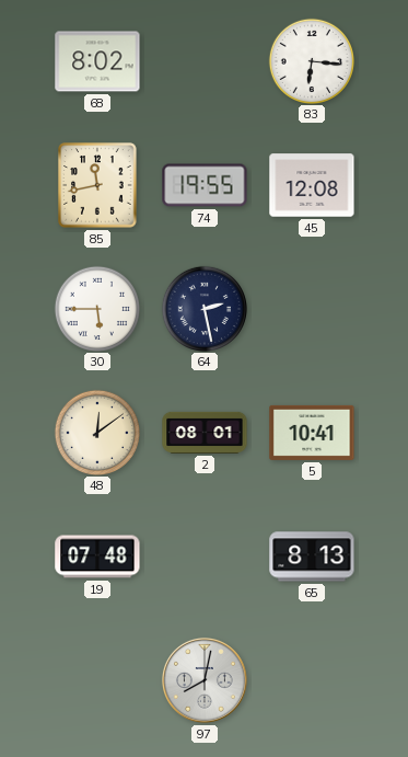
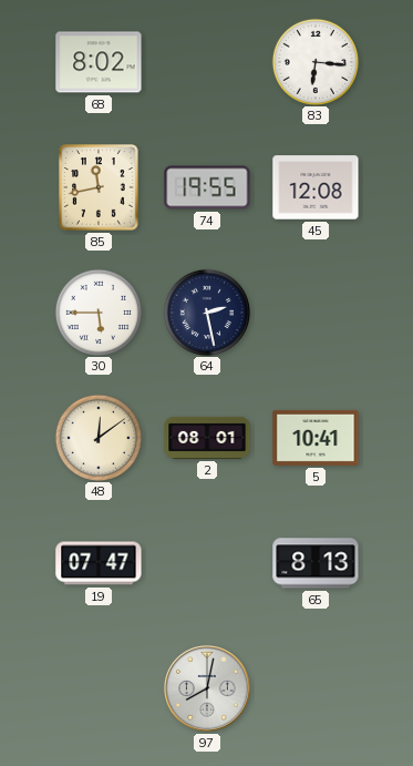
19: 07:48 -> 07:47 (99, 563)
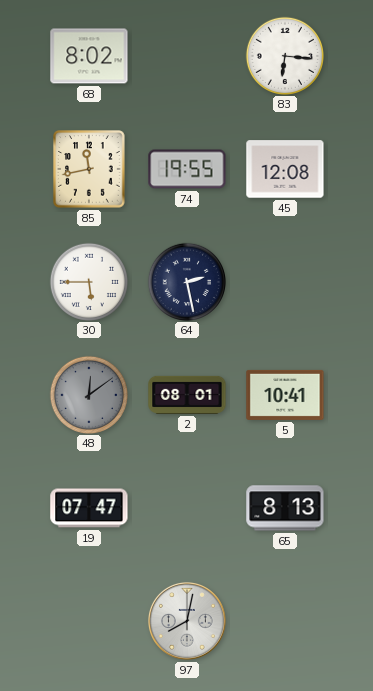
48 dial: cream -> grey (88, 394)
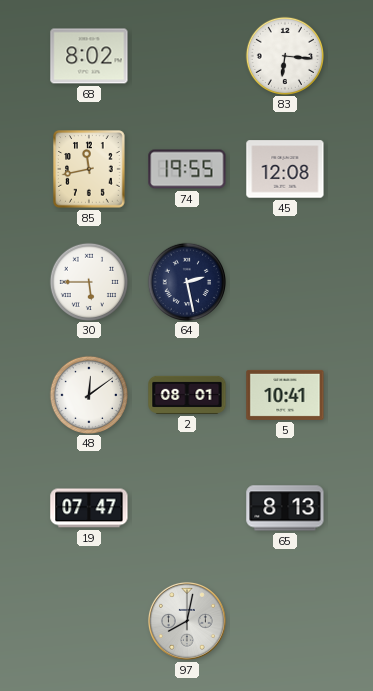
48 dial: grey -> white (88, 394)
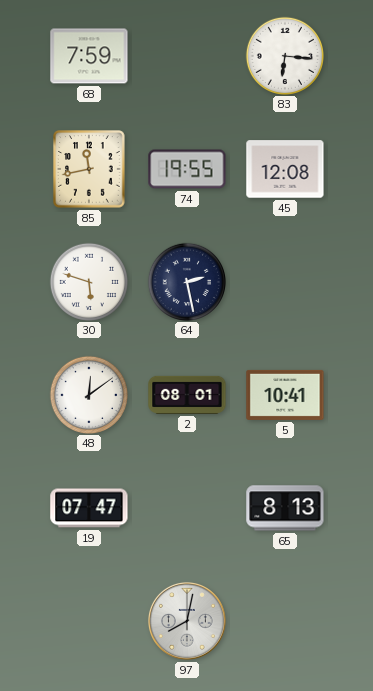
68: 8:02 -> 7:59 (89, 56)
30: 5:45 -> 5:48 (88, 281)
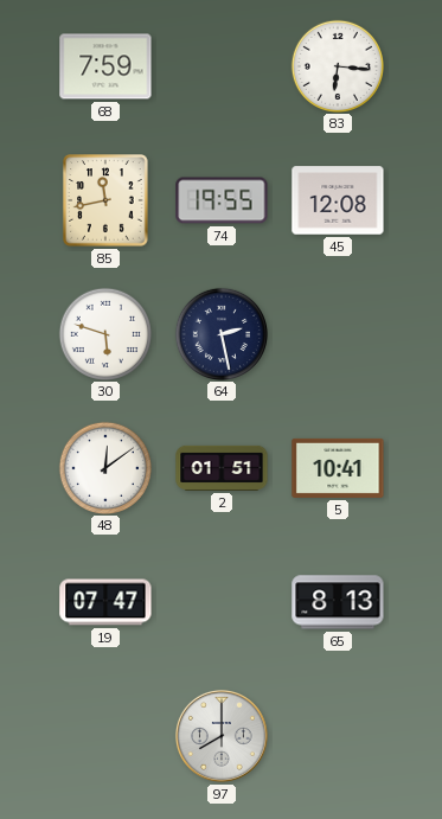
2: 08:01 -> 01:51 (222, 468)
97: 8:02 -> 8:00 (222, 736)
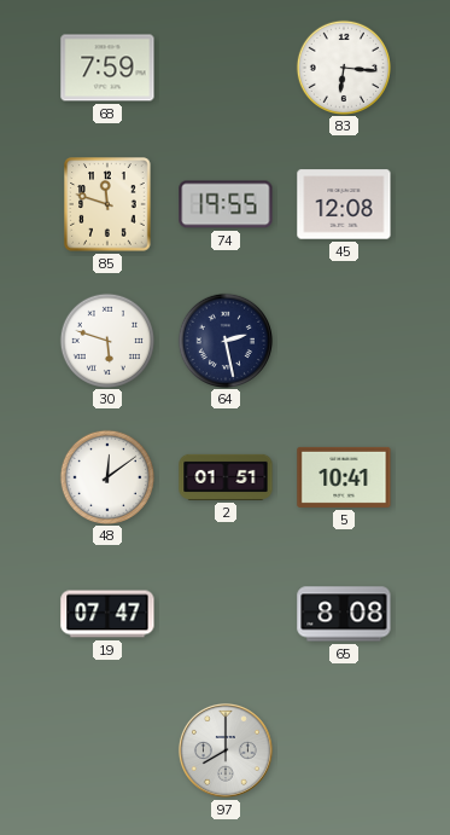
85: 11:43 -> 11:48 (107, 204)
65: 8:13 -> 8:08 (344, 614)
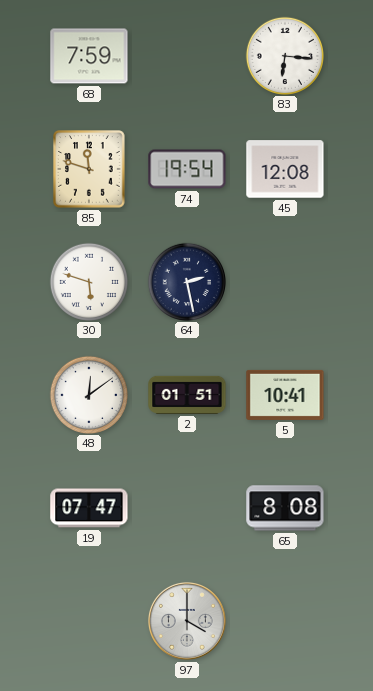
74: 19:55 -> 19:54 (187, 169)
97: 8:00 -> 4:00 (187, 621)
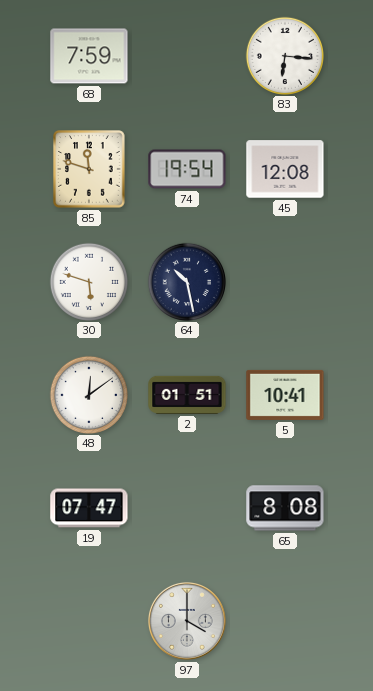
64: 2:28 -> 10:28 (186, 281)
